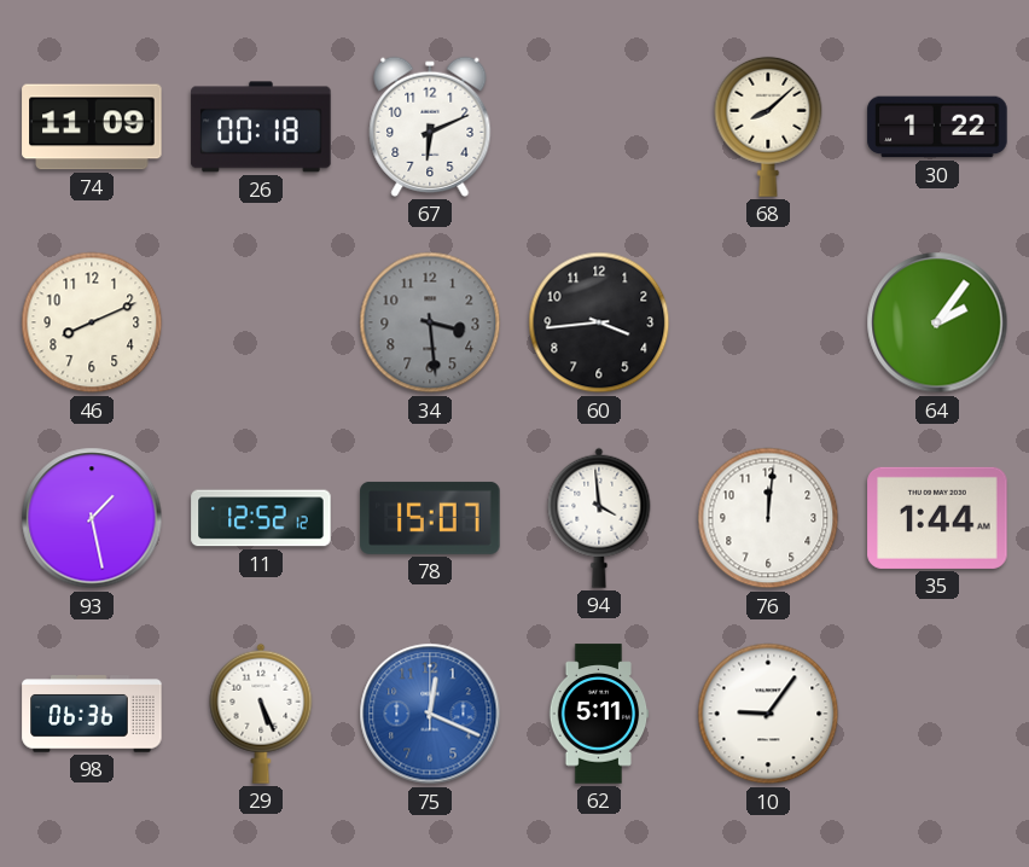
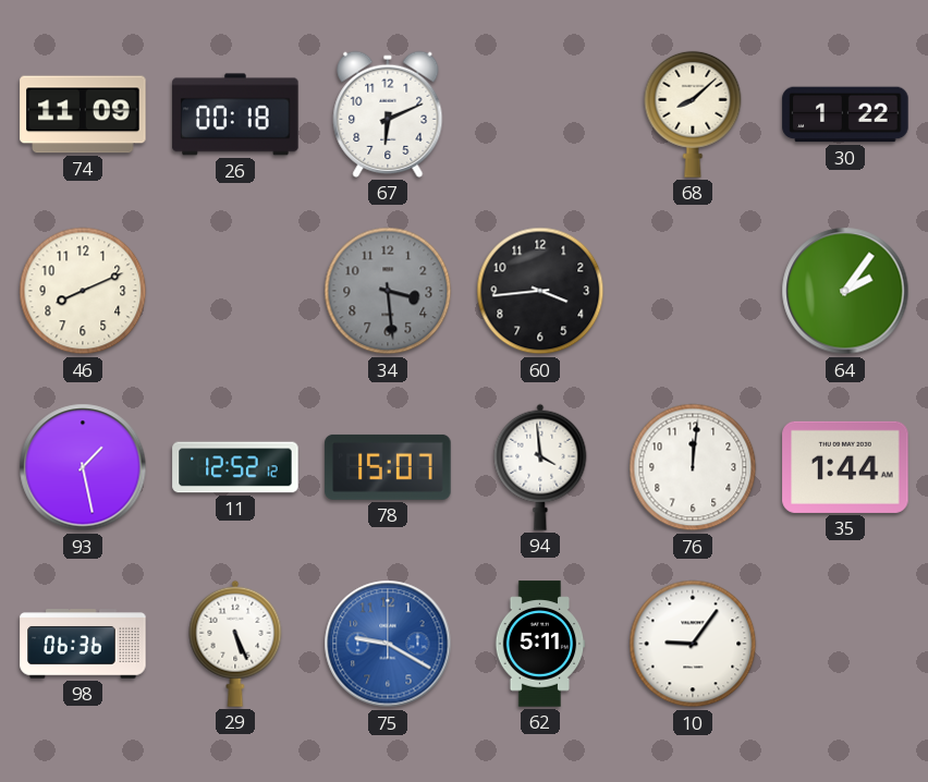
75: 12:19 -> 9:20 (388, 644)
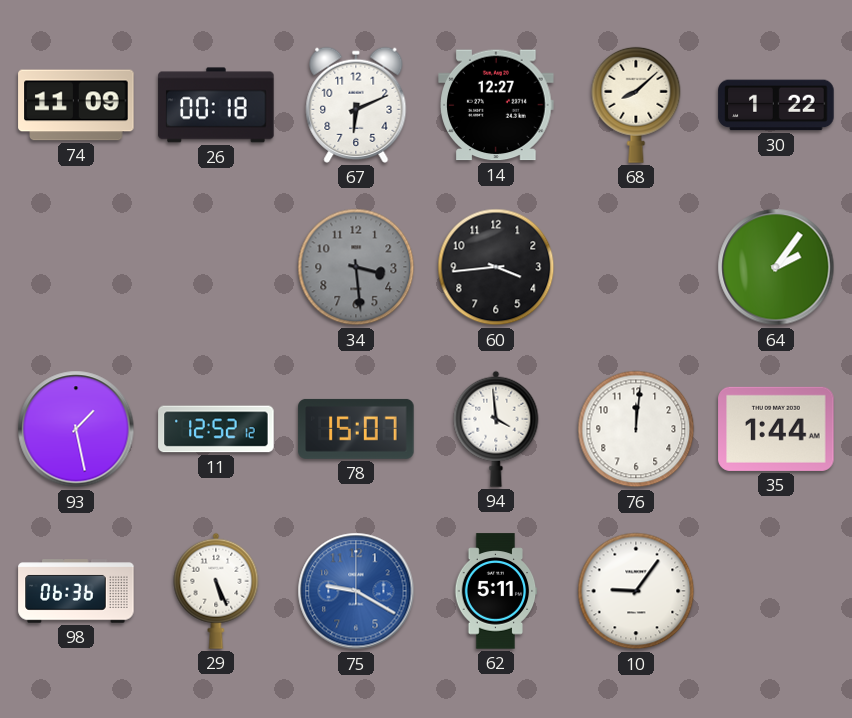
14: none -> 12:27 (496, 105)
46: 8:11 -> none (83, 291)
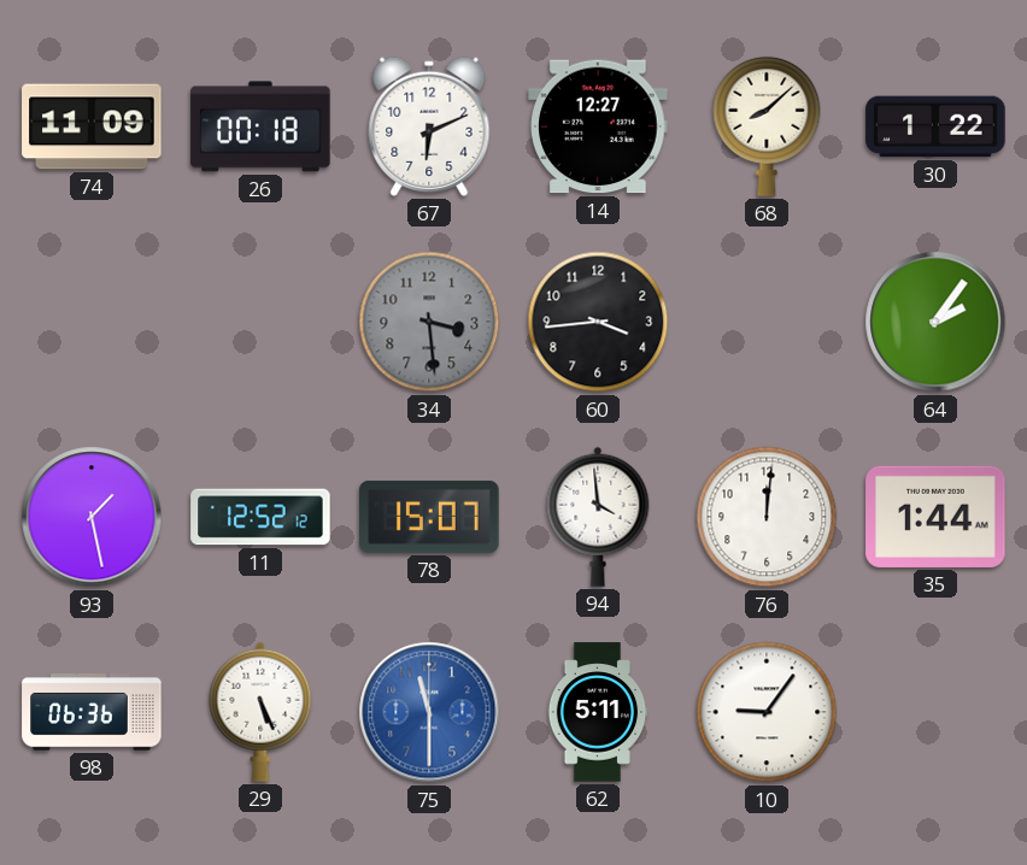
75: 9:20 -> 11:30 (429, 712)
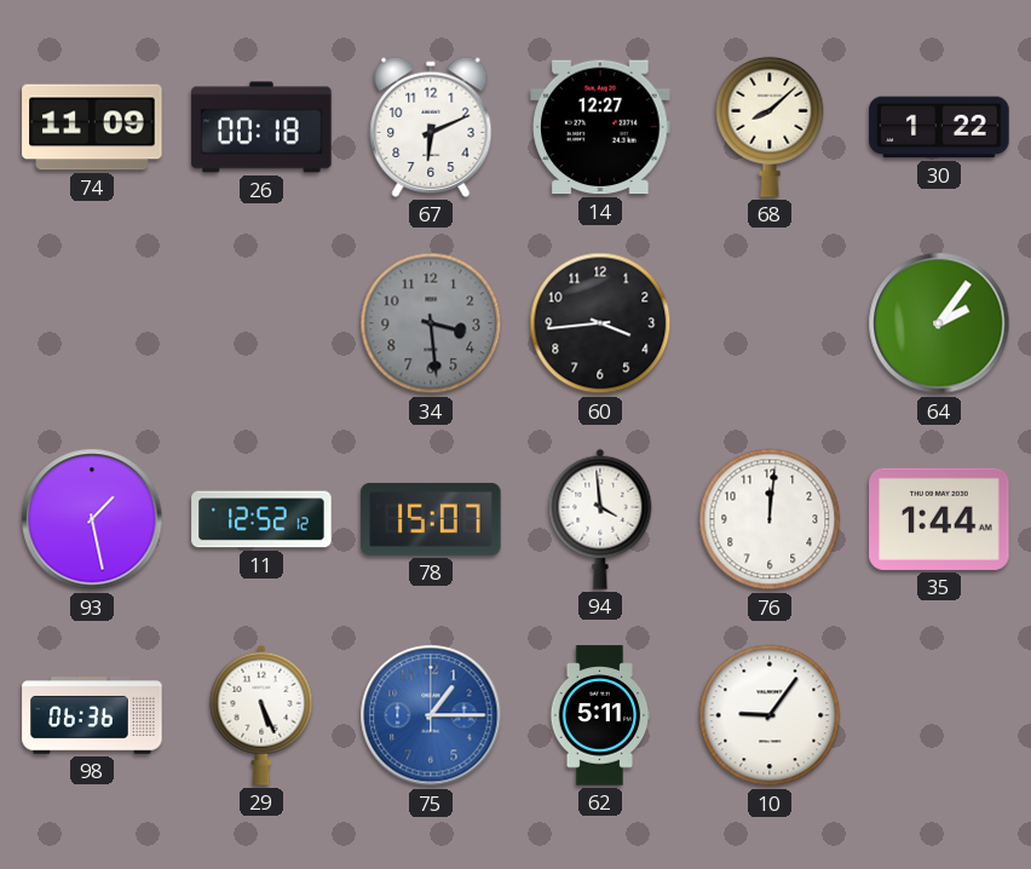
75: 11:30 -> 1:15 (431, 715)
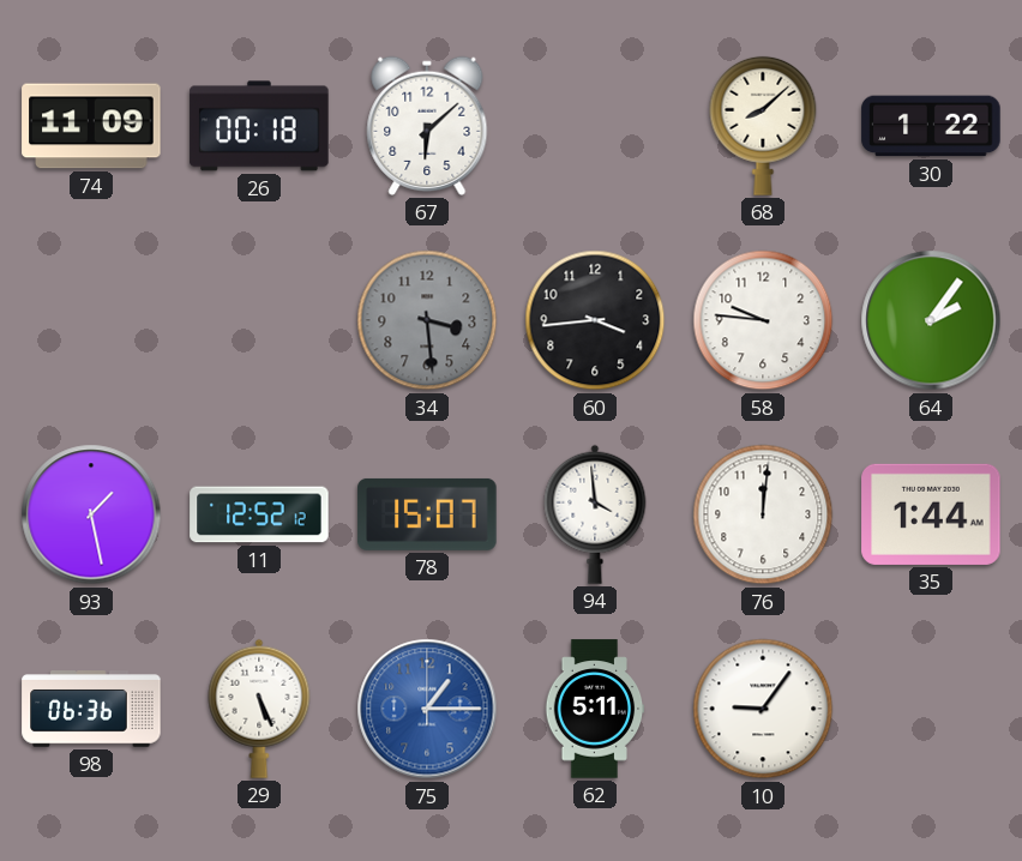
67: 6:11 -> 6:08 (427, 126)
14: 12:27 -> none (600, 127)
58: none -> 9:46 (763, 320)
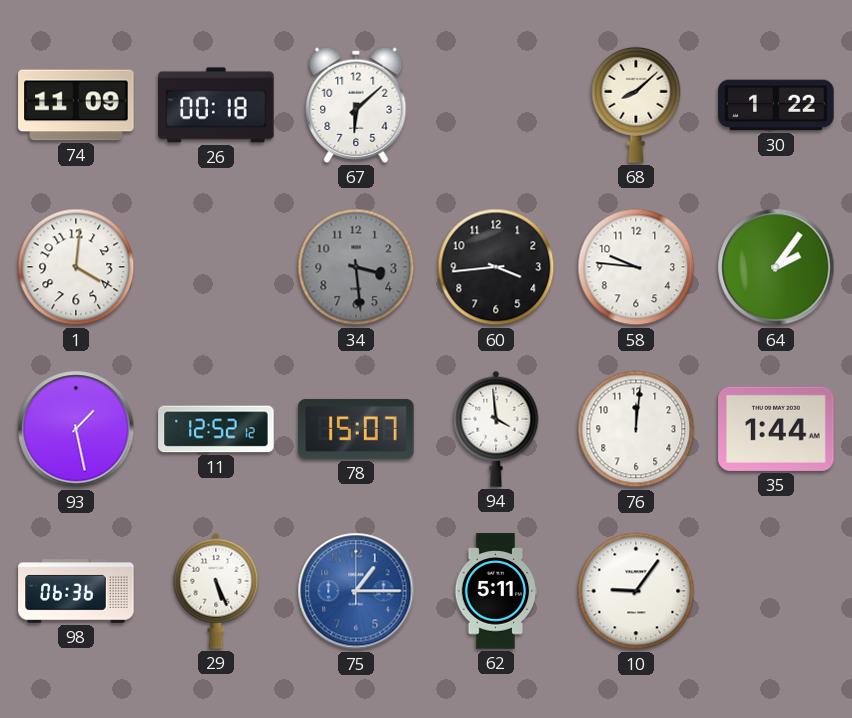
1: none -> 4:01 (76, 267)
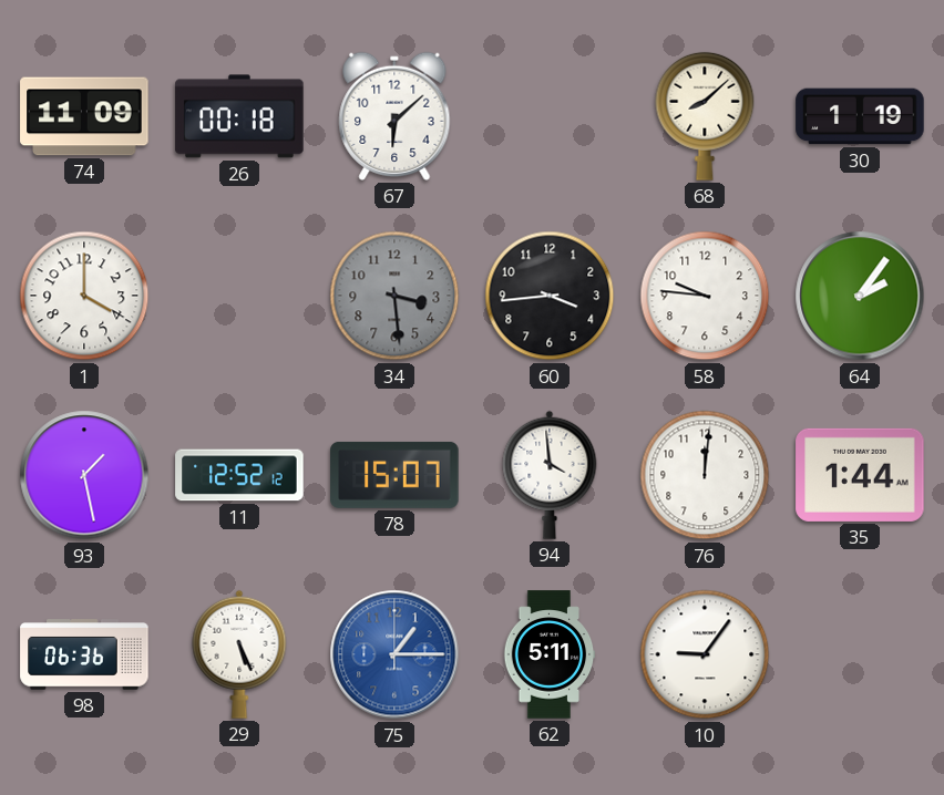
30: 1:22 -> 1:19 (860, 116)
1: 4:01 -> 4:00 (84, 296)
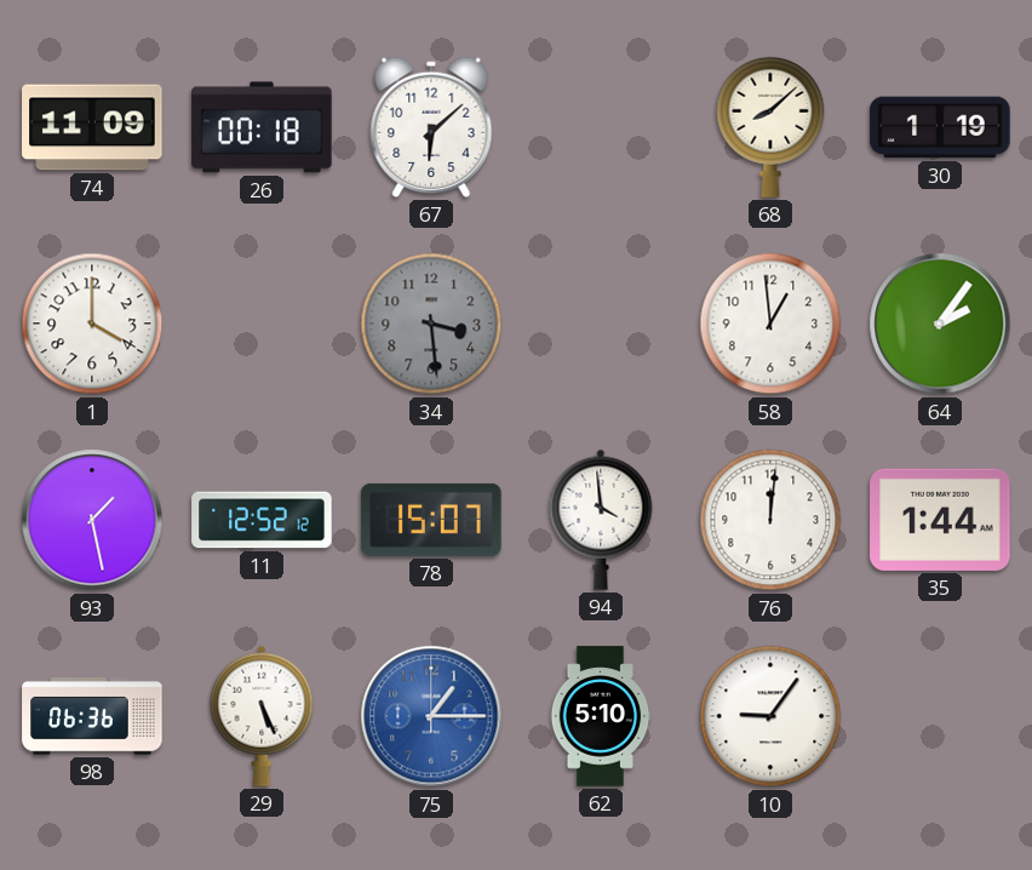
60: 3:44 -> none (550, 296)
58: 9:46 -> 12:59 (770, 324)
62: 5:11 -> 5:10 (601, 716)
